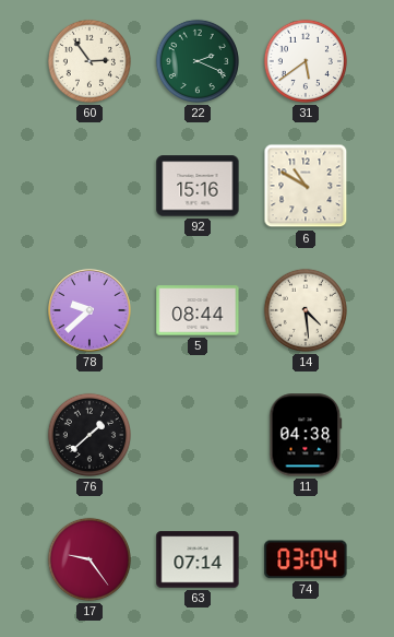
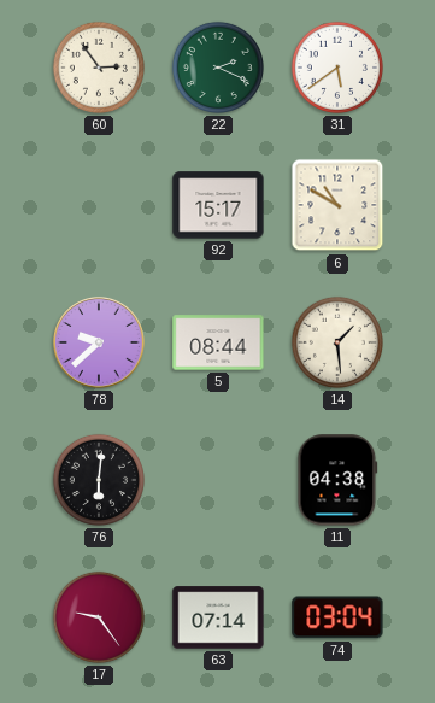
92: 15:16 -> 15:17 (218, 205)
14: 4:29 -> 1:29 (337, 342)
76: 1:38 -> 6:01 (99, 480)
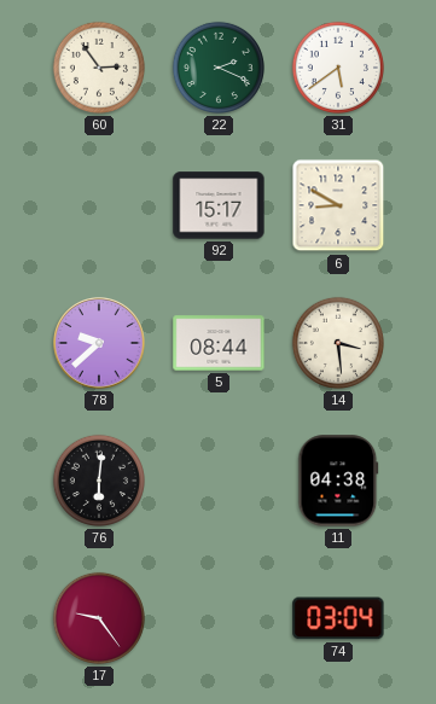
6: 10:50 -> 8:50 (338, 205)
14: 1:29 -> 3:29 (338, 343)
63: 07:14 -> none (218, 617)
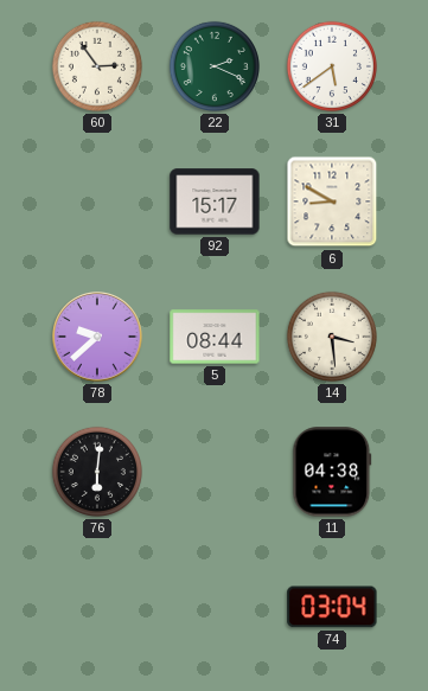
17: 9:24 -> none (99, 618)
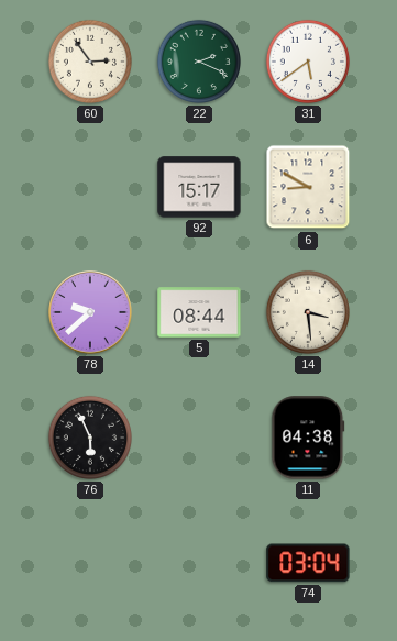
76: 6:01 -> 5:56 (90, 438)
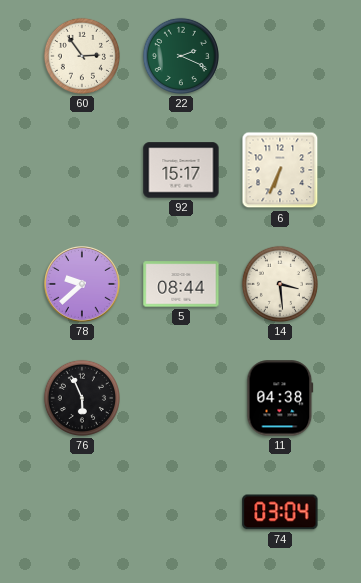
31: 5:39 -> none (308, 62)
6: 8:50 -> 6:34 (280, 170)
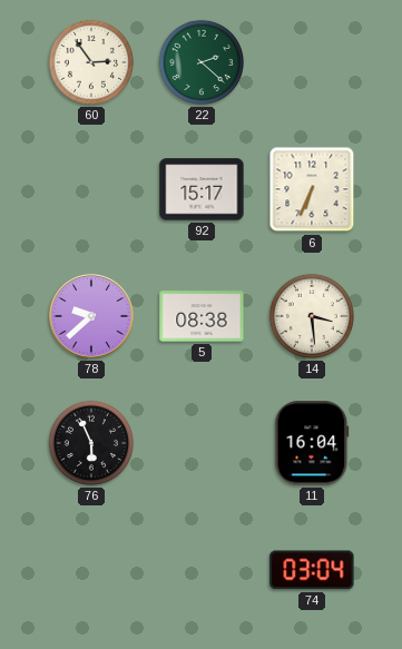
22: 2:19 -> 2:22 (202, 62)
5: 08:44 -> 08:38 (202, 316)
11: 04:38 -> 16:04 (312, 443)
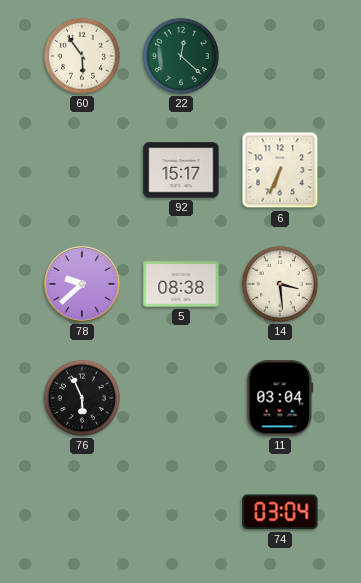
60: 2:54 -> 5:54 (82, 56)
22: 2:22 -> 12:22 (181, 56)
11: 16:04 -> 03:04 (280, 398)
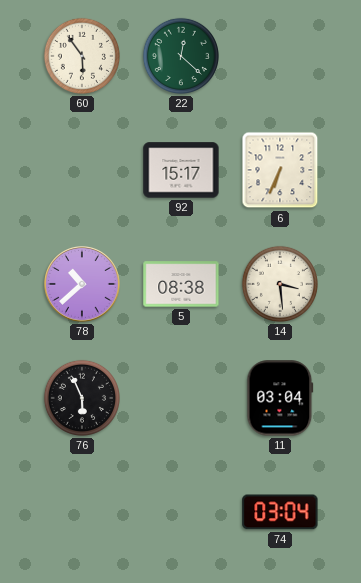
78: 9:38 -> 10:38 (83, 285)
